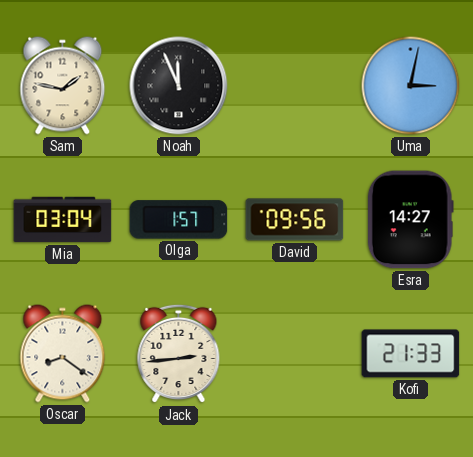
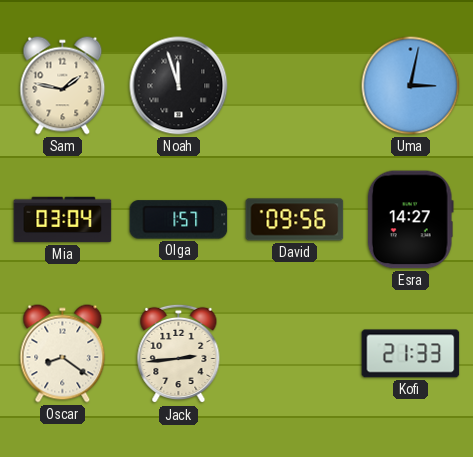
Noah: 11:56 -> 11:57 (179, 86)
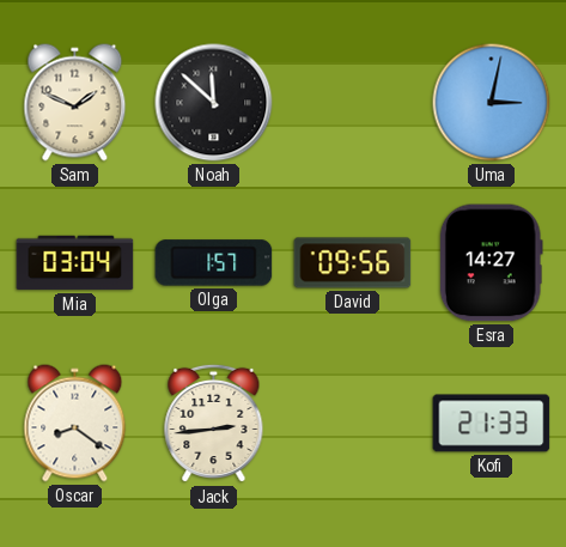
Sam: 1:47 -> 1:49 (75, 103)
Noah: 11:57 -> 11:52 (214, 103)
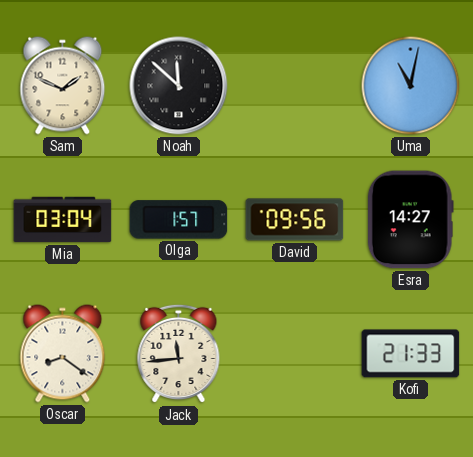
Uma: 3:02 -> 11:02 (411, 86)
Jack: 2:44 -> 11:44 (179, 354)
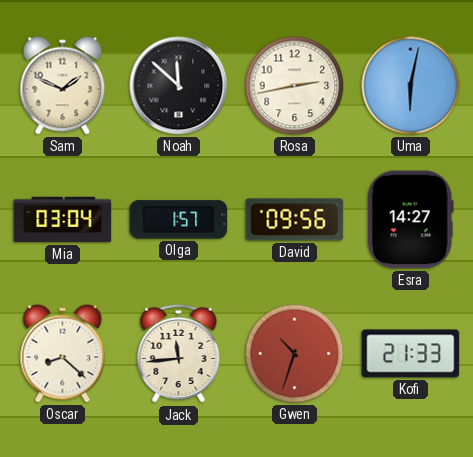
Rosa: none -> 2:43 (295, 86)
Uma: 11:02 -> 6:02 (411, 86)
Oscar: 8:21 -> 8:22 (63, 354)
Gwen: none -> 10:33 (295, 354)
